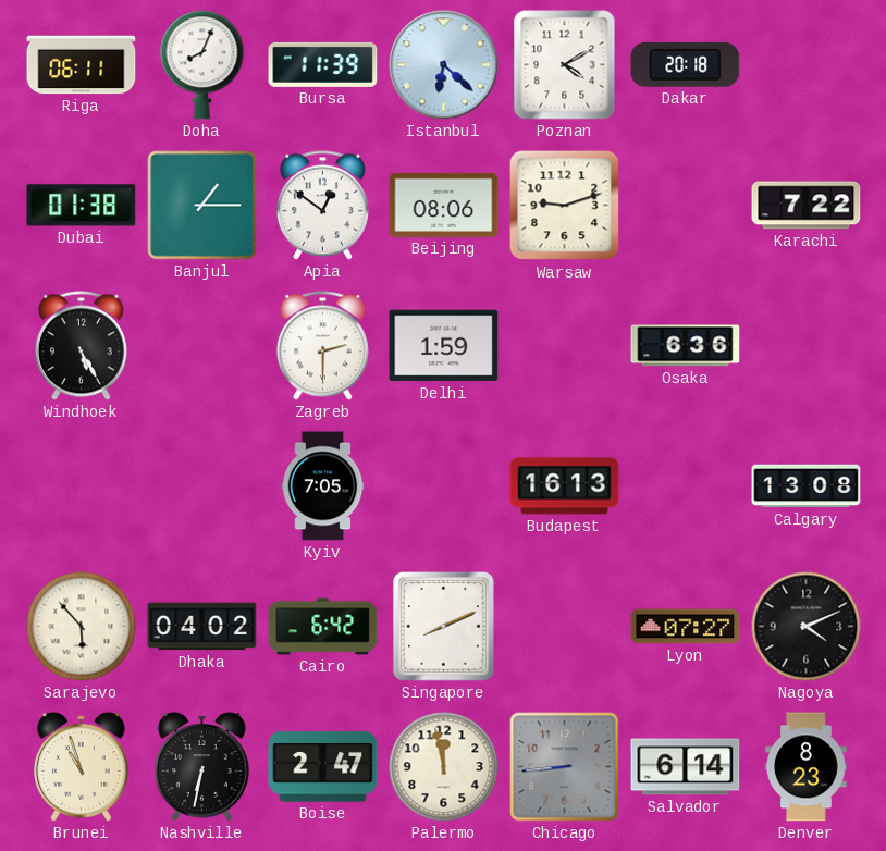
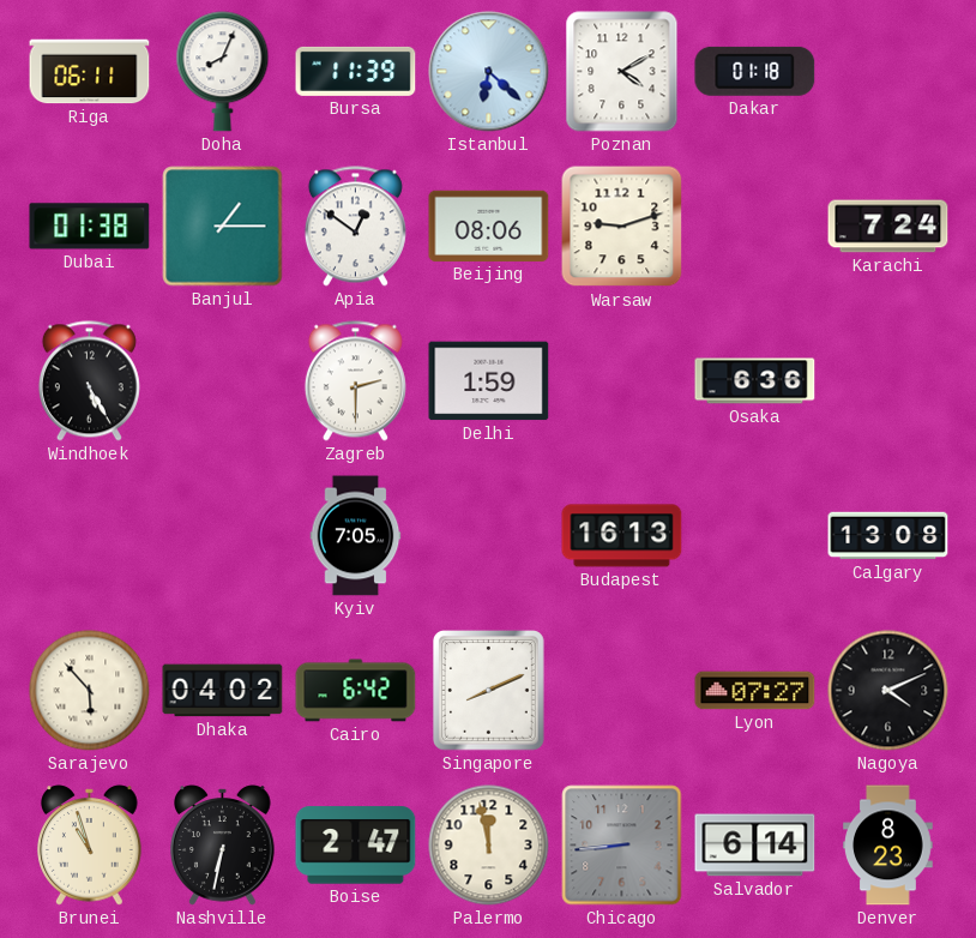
Dakar: 20:18 -> 01:18 (755, 71)
Karachi: 7:22 -> 7:24 (888, 227)
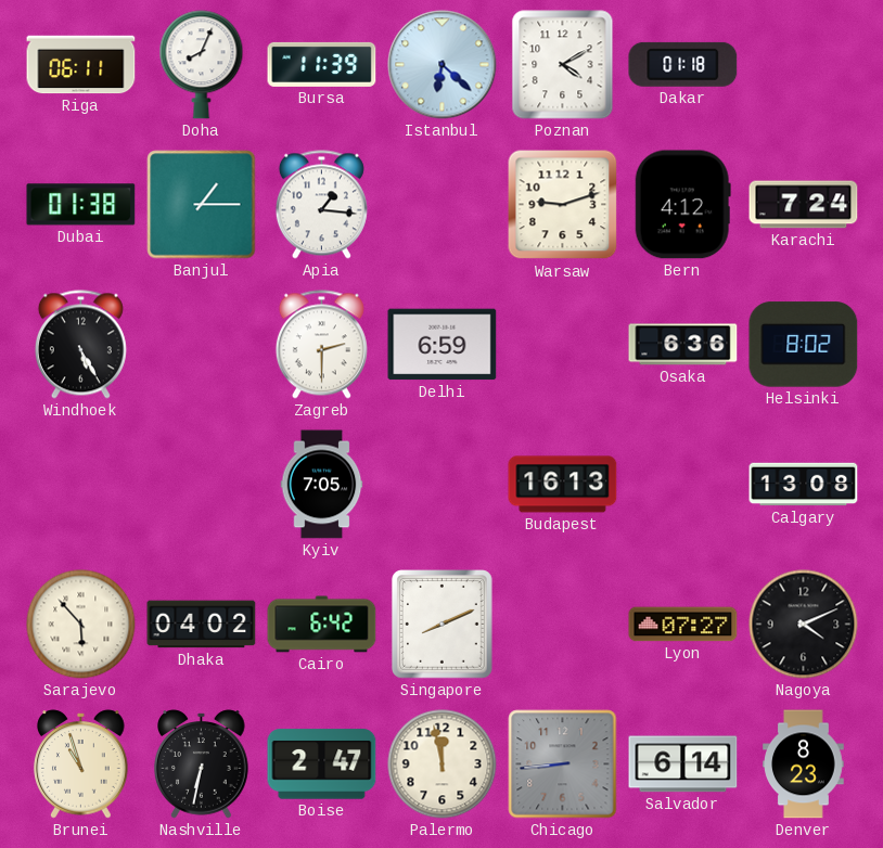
Apia: 12:51 -> 1:16 (321, 205)
Beijing: 08:06 -> none (489, 226)
Bern: none -> 4:12 (682, 205)
Delhi: 1:59 -> 6:59 (443, 345)
Helsinki: none -> 8:02 (804, 345)
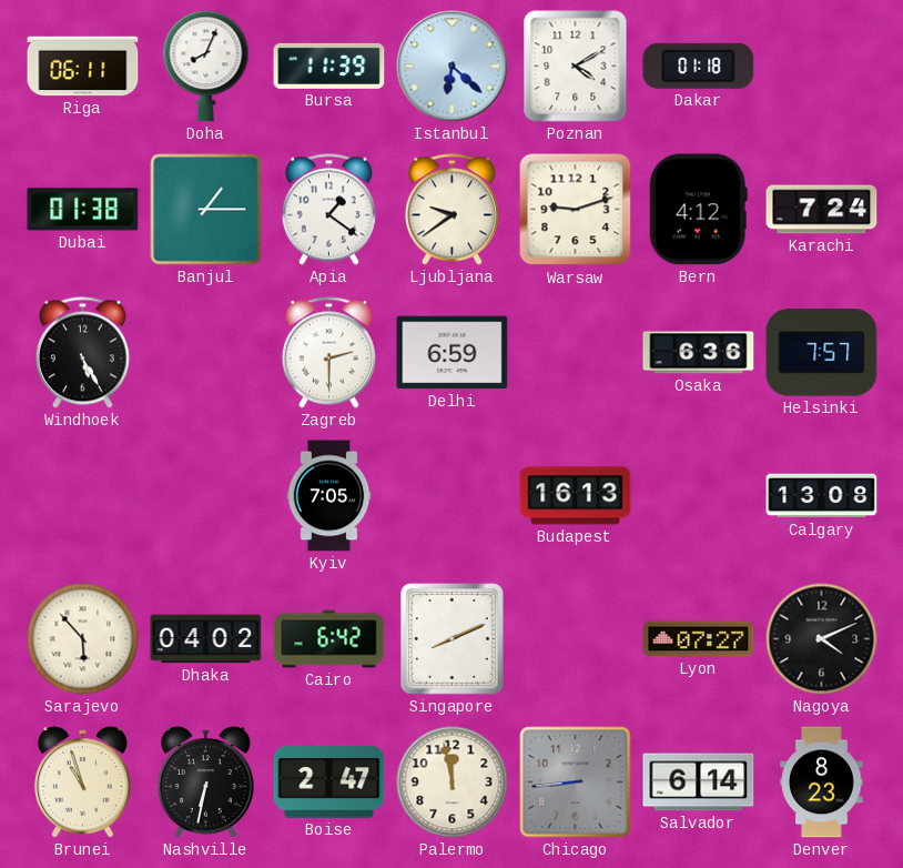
Apia: 1:16 -> 1:21 (328, 210)
Ljubljana: none -> 9:39 (451, 210)
Helsinki: 8:02 -> 7:57 (822, 353)
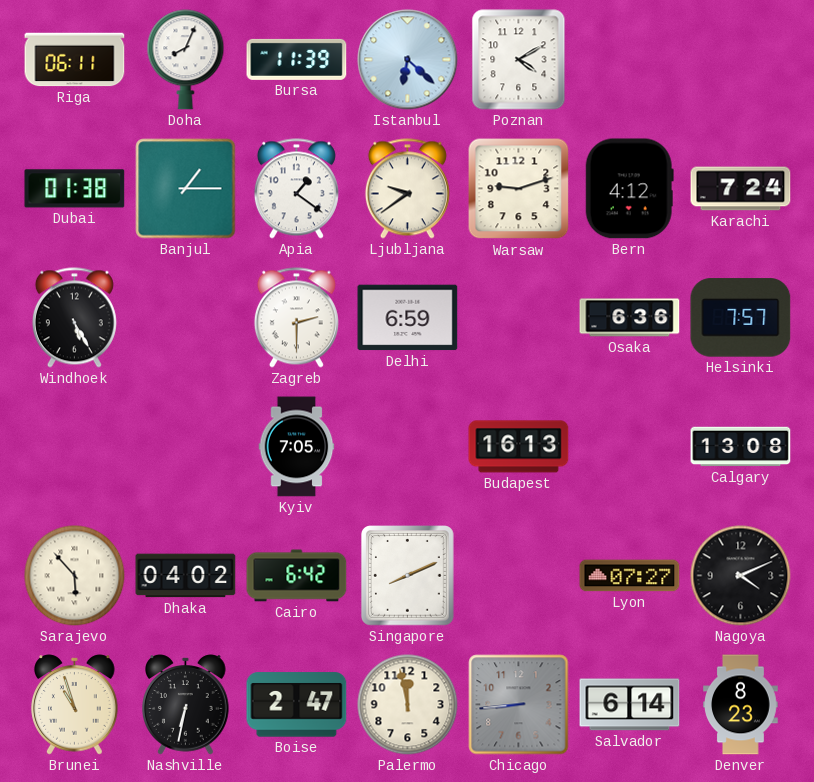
Dakar: 01:18 -> none (699, 65)
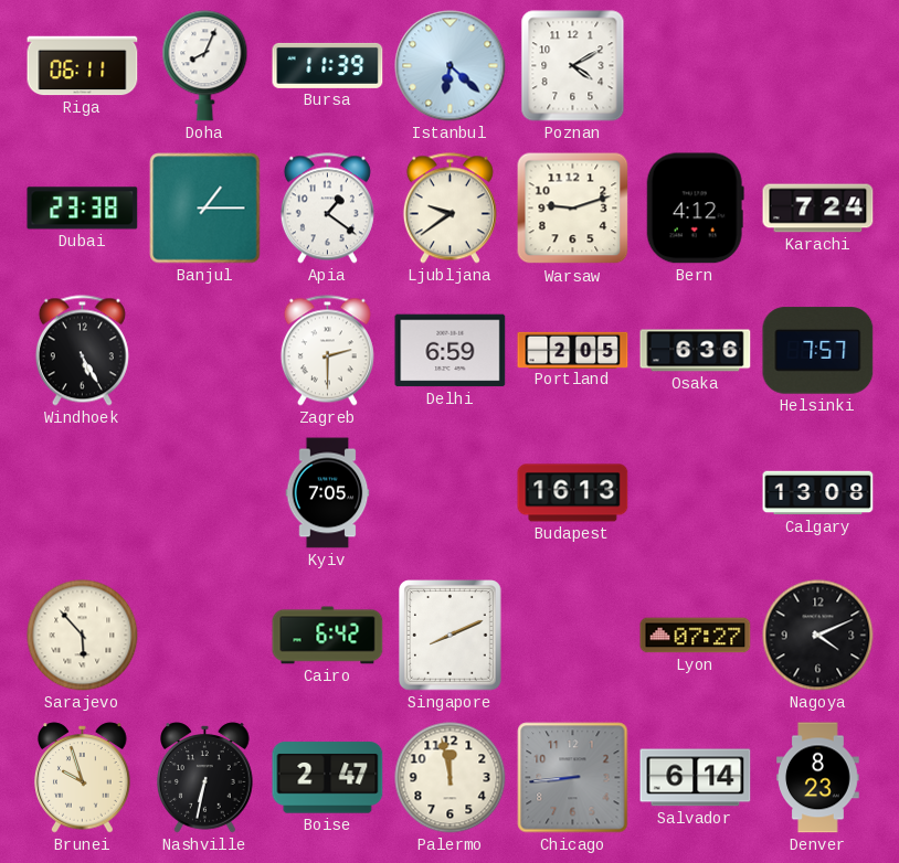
Dubai: 01:38 -> 23:38 (83, 209)
Portland: none -> 2:05 (573, 350)
Dhaka: 04:02 -> none (186, 576)
Brunei: 10:57 -> 9:57 (83, 778)
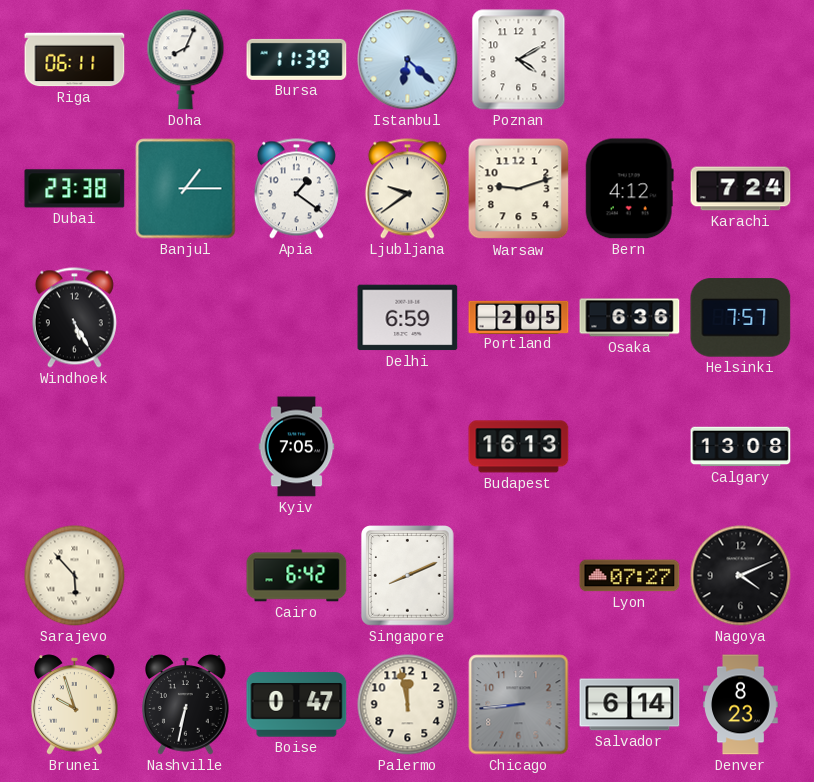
Zagreb: 2:30 -> none (327, 351)
Boise: 2:47 -> 0:47 (297, 705)
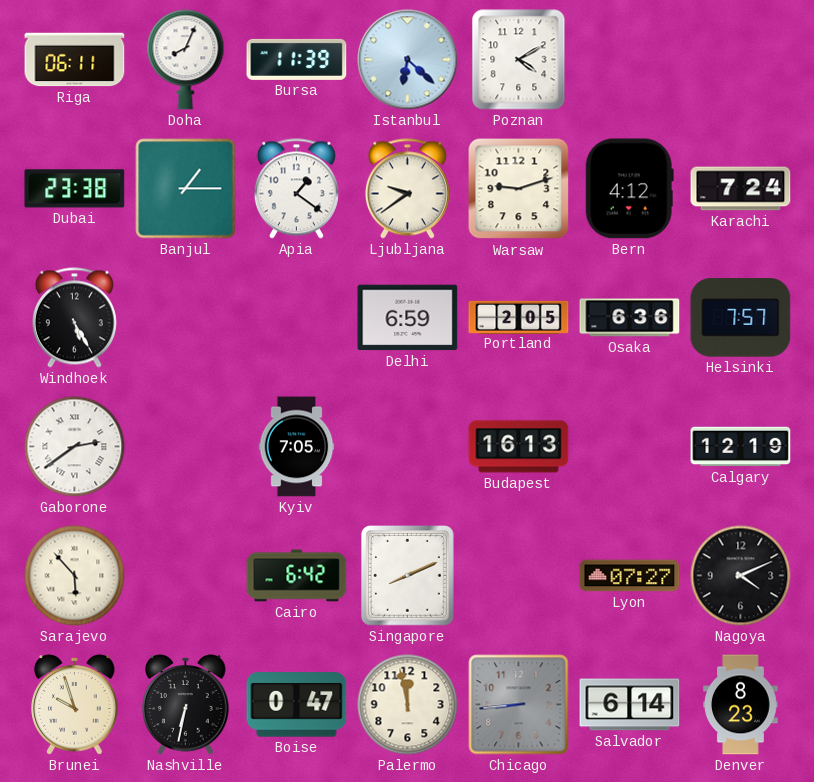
Gaborone: none -> 2:39 (75, 447)
Calgary: 13:08 -> 12:19 (741, 447)
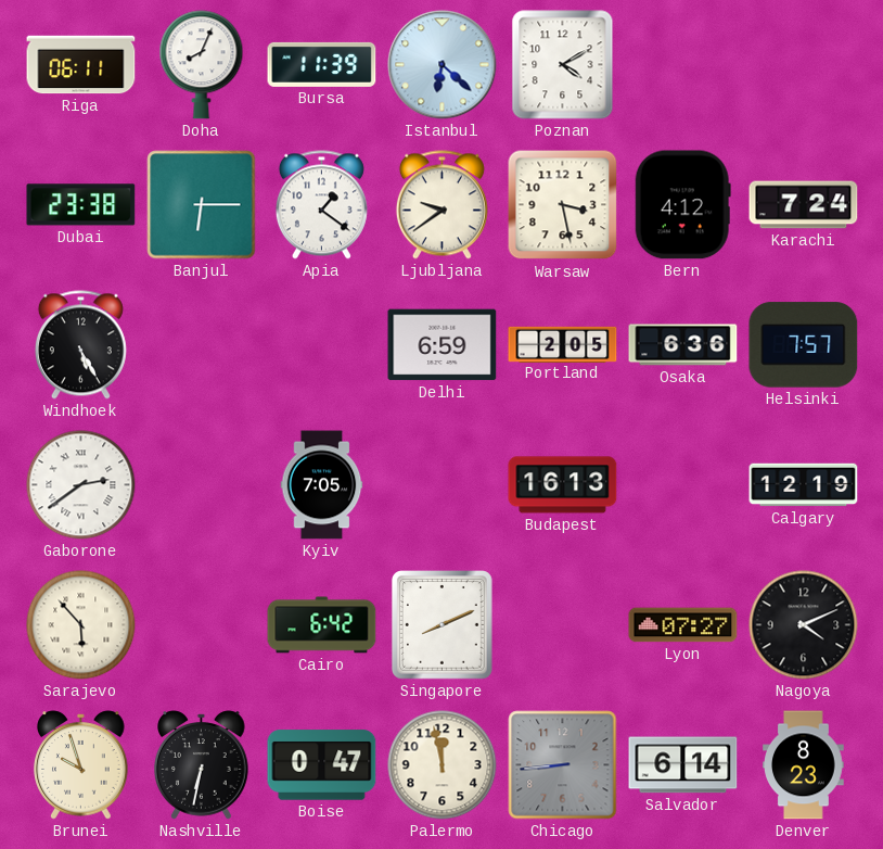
Banjul: 1:15 -> 6:15 (202, 205)
Warsaw: 9:12 -> 3:28 (563, 205)
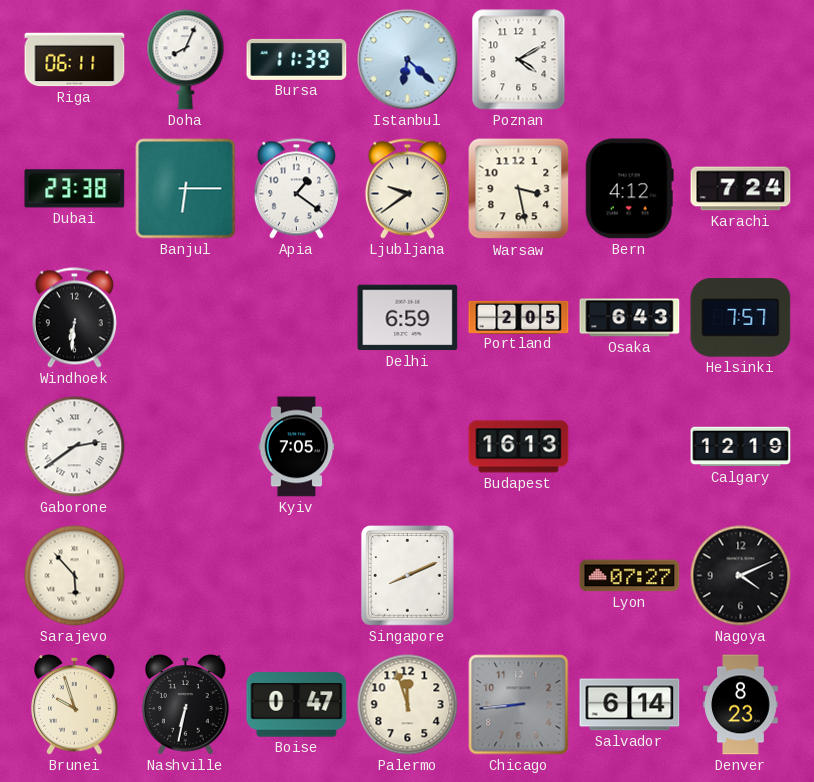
Windhoek: 5:25 -> 6:31 (74, 318)
Osaka: 6:36 -> 6:43 (630, 318)
Cairo: 6:42 -> none (322, 625)
Palermo: 11:58 -> 11:57 (408, 705)
